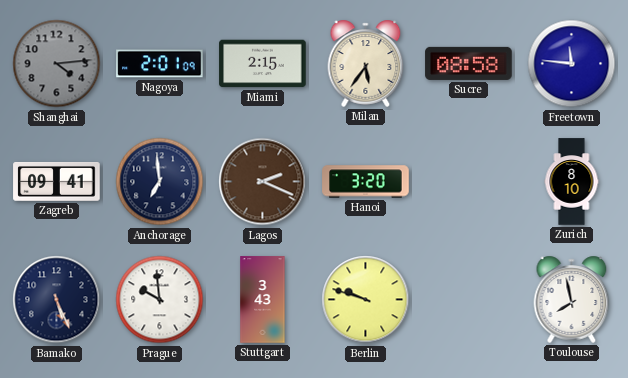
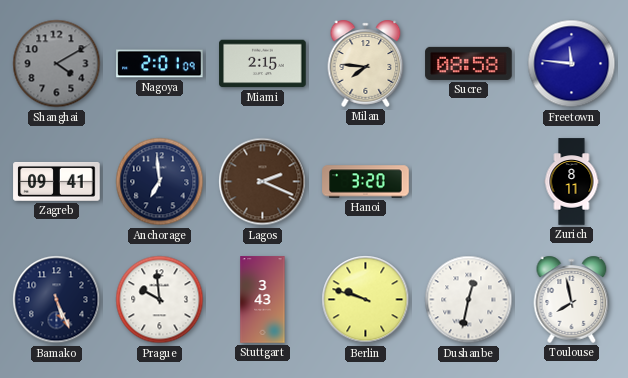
Shanghai: 4:14 -> 4:10 (57, 64)
Milan: 5:36 -> 7:46 (366, 63)
Zurich: 8:10 -> 8:11 (572, 182)
Dushanbe: none -> 12:32 (469, 300)
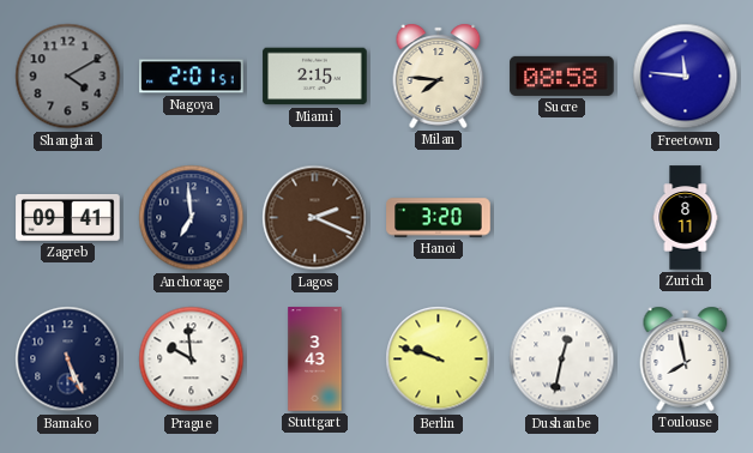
Nagoya: 2:01:09 -> 2:01:51 (192, 77)
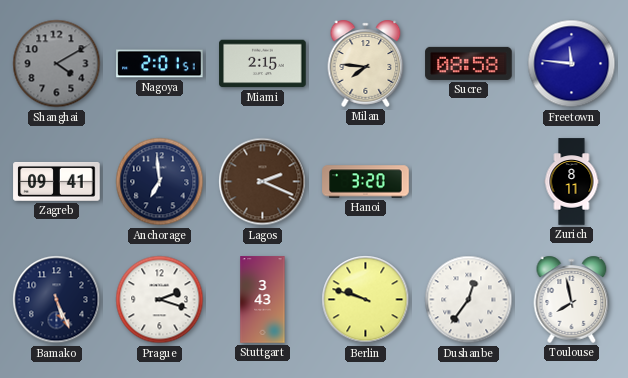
Prague: 9:59 -> 2:18 (160, 300)
Dushanbe: 12:32 -> 12:36 (469, 300)
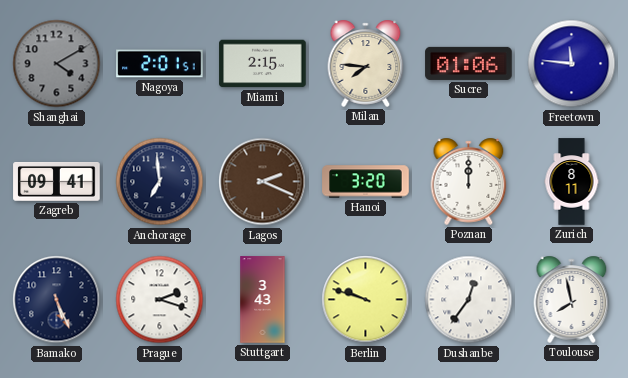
Sucre: 08:58 -> 01:06 (469, 63)
Poznan: none -> 12:00 (469, 181)
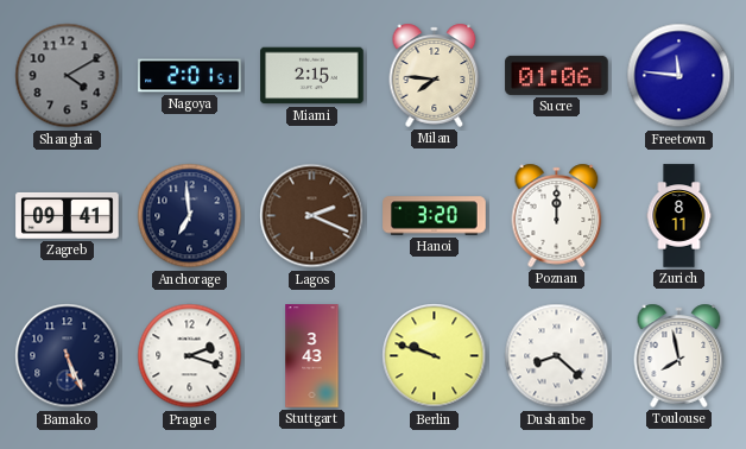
Dushanbe: 12:36 -> 8:22 (557, 356)
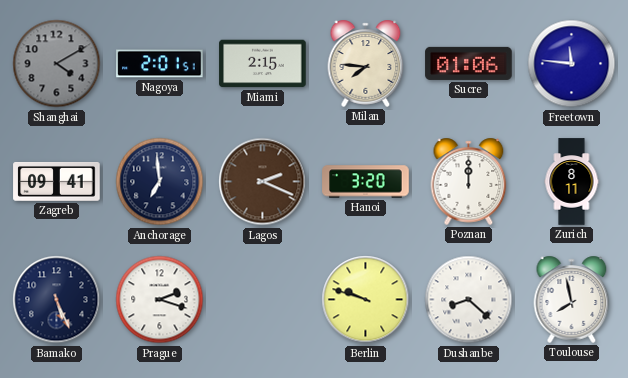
Stuttgart: 3:43 -> none (312, 356)
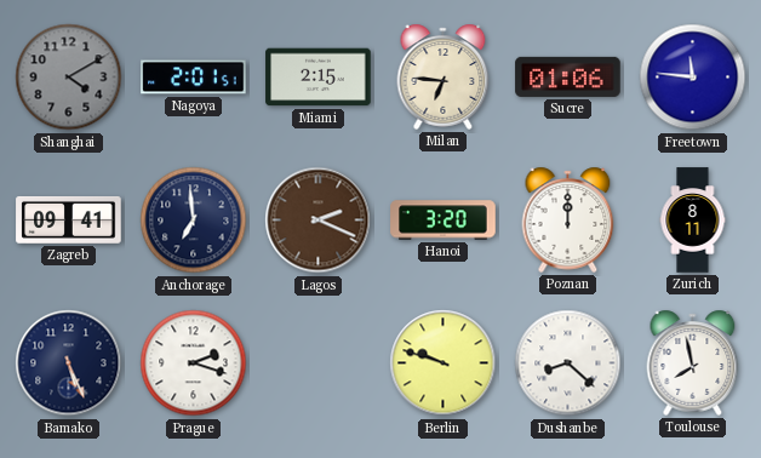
Milan: 7:46 -> 6:46 (444, 76)
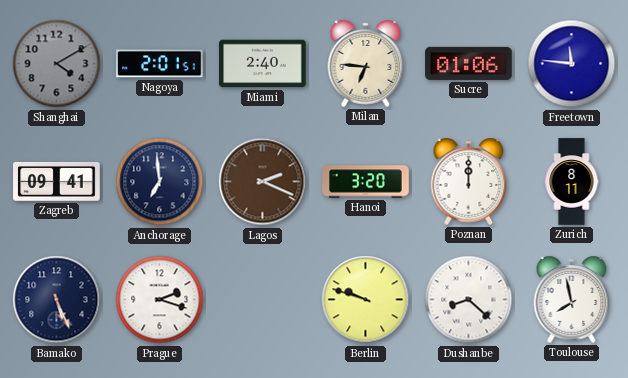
Miami: 2:15 -> 2:40 (263, 64)
